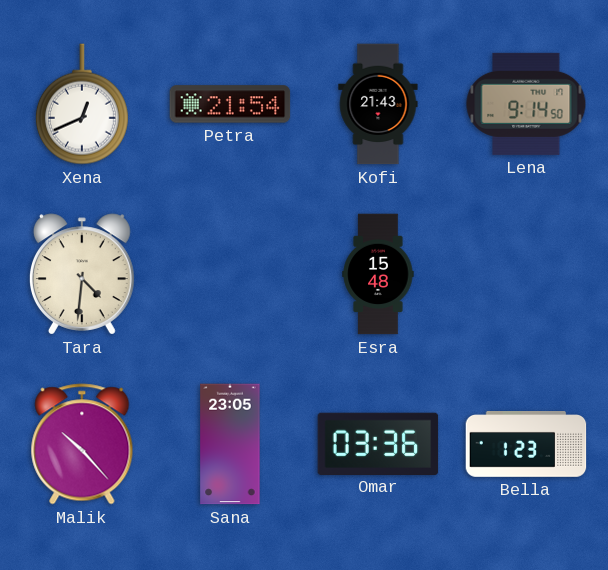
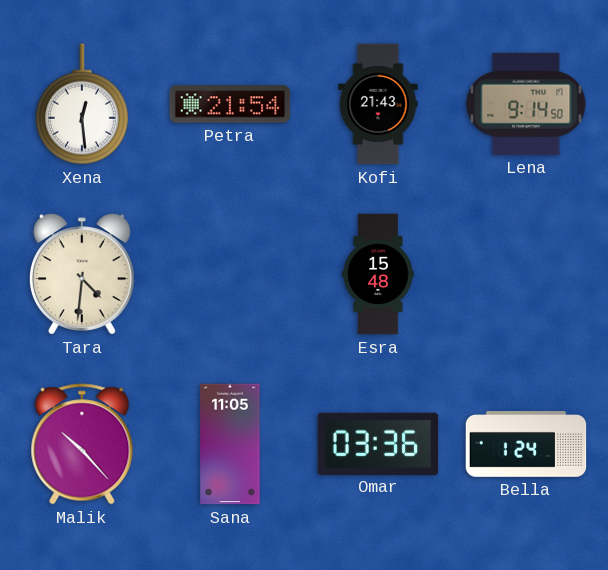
Xena: 12:41 -> 12:29 (82, 104)
Sana: 23:05 -> 11:05 (230, 444)
Bella: 1:23 -> 1:24 (526, 445)
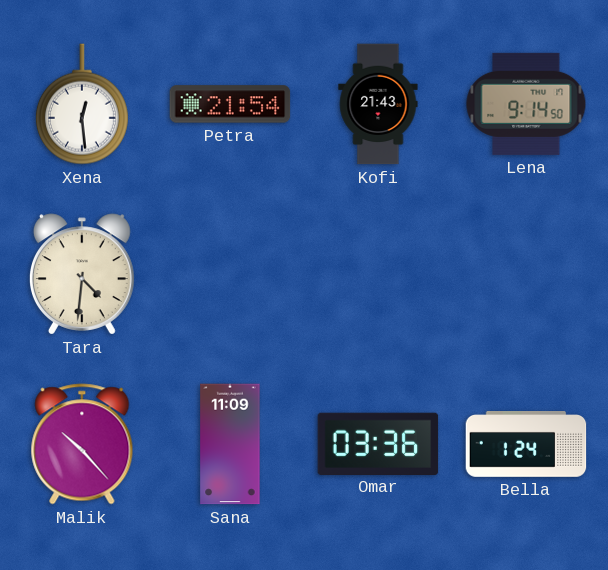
Esra: 15:48 -> none (378, 274)
Sana: 11:05 -> 11:09 (230, 444)
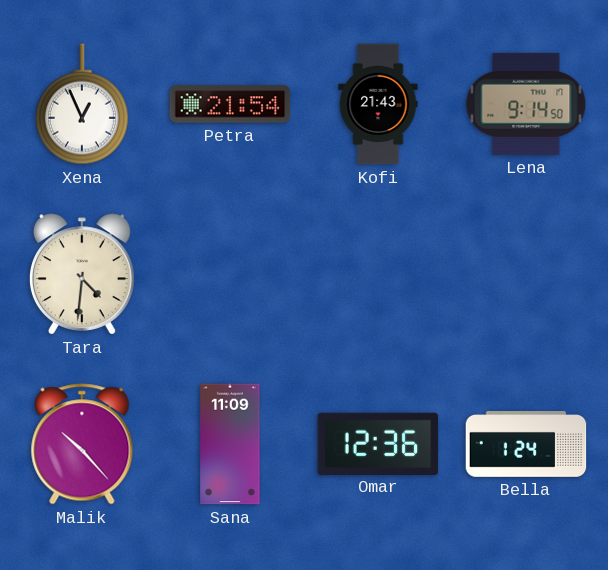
Xena: 12:29 -> 12:56 (82, 104)
Omar: 03:36 -> 12:36 (378, 443)
